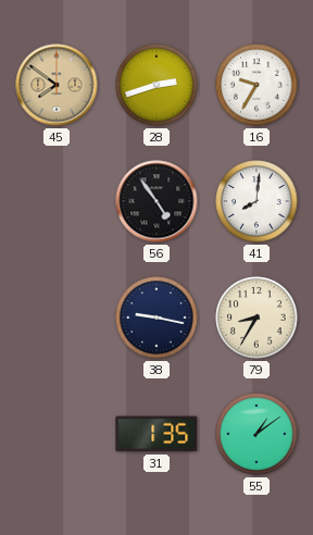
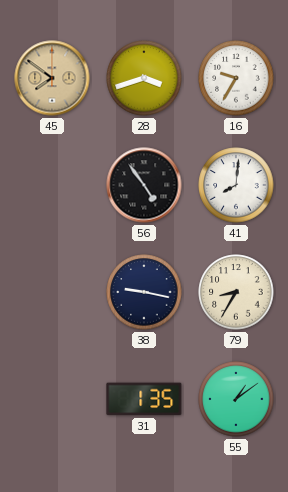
28: 2:42 -> 3:42 (144, 78)
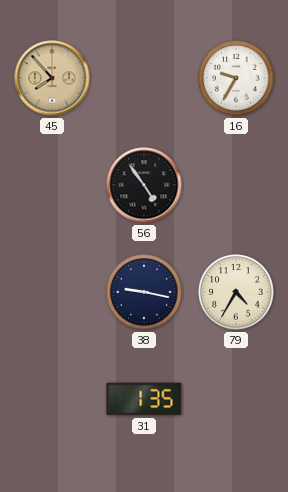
45: 7:51 -> 7:53 (52, 78)
28: 3:42 -> none (144, 78)
41: 8:01 -> none (236, 185)
79: 8:35 -> 4:35 (236, 292)
55: 1:09 -> none (236, 399)
